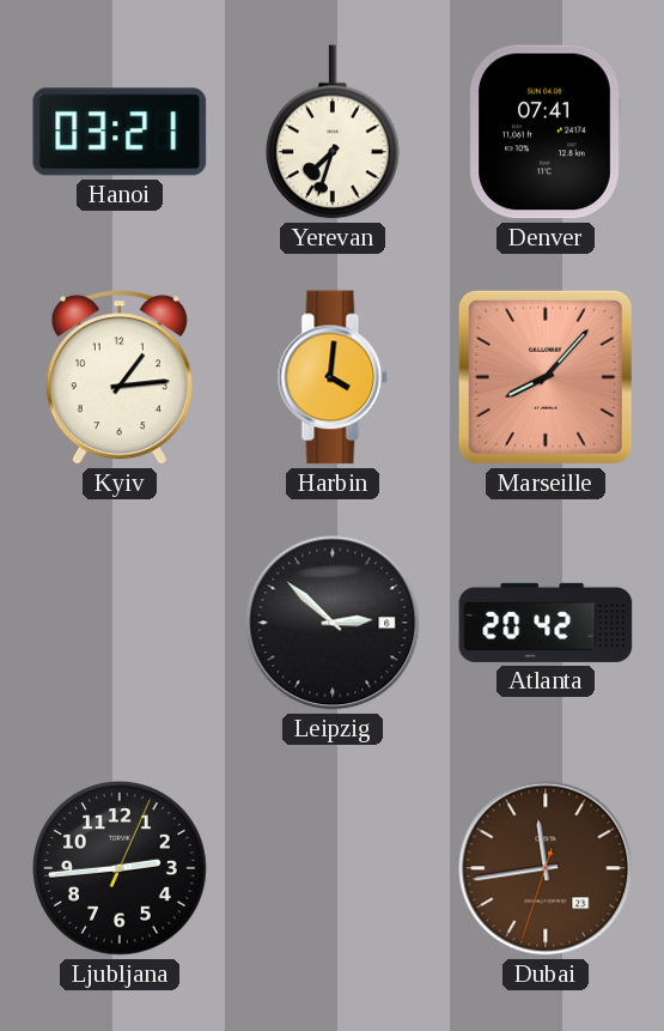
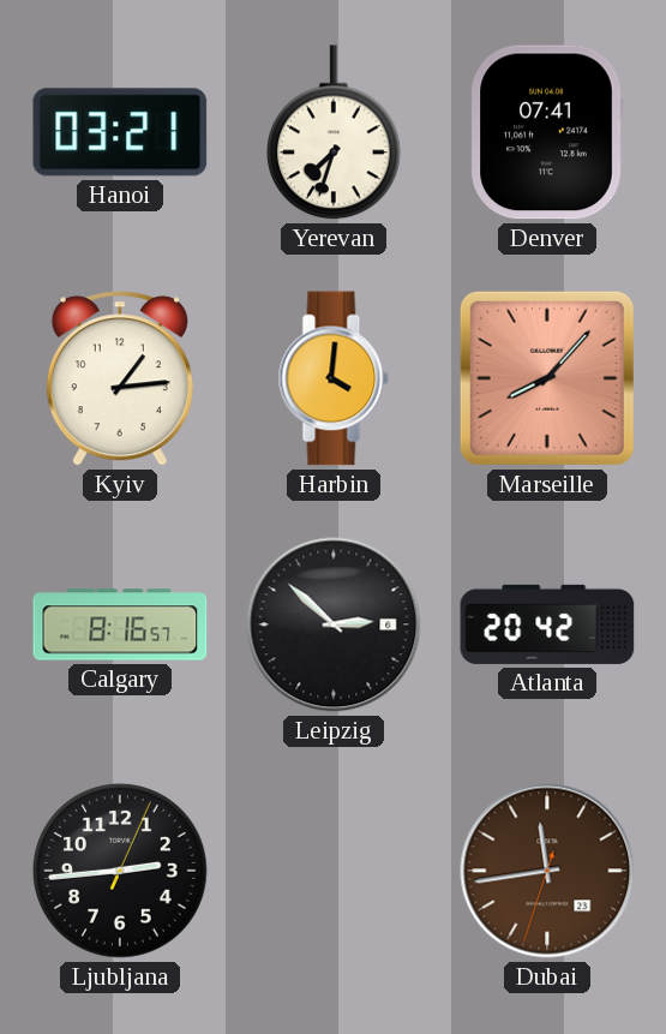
Calgary: none -> 8:16 (120, 624)
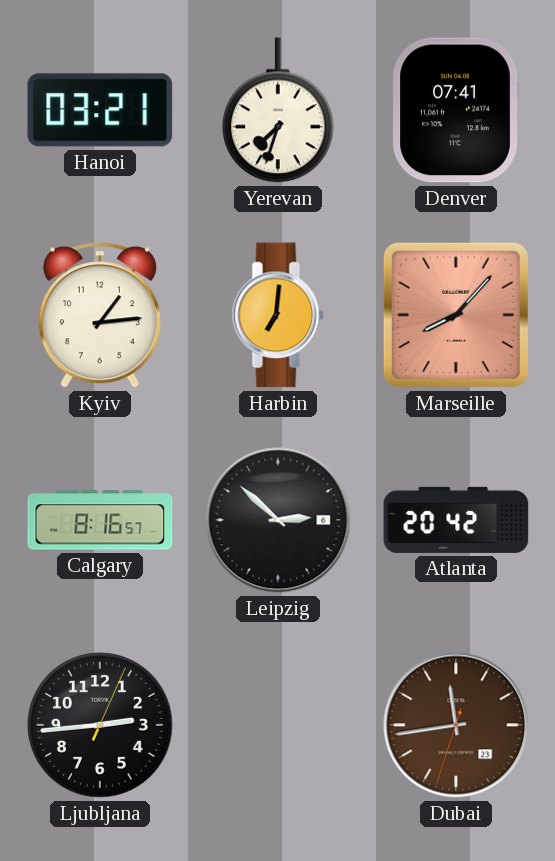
Harbin: 4:01 -> 7:01 (278, 315)
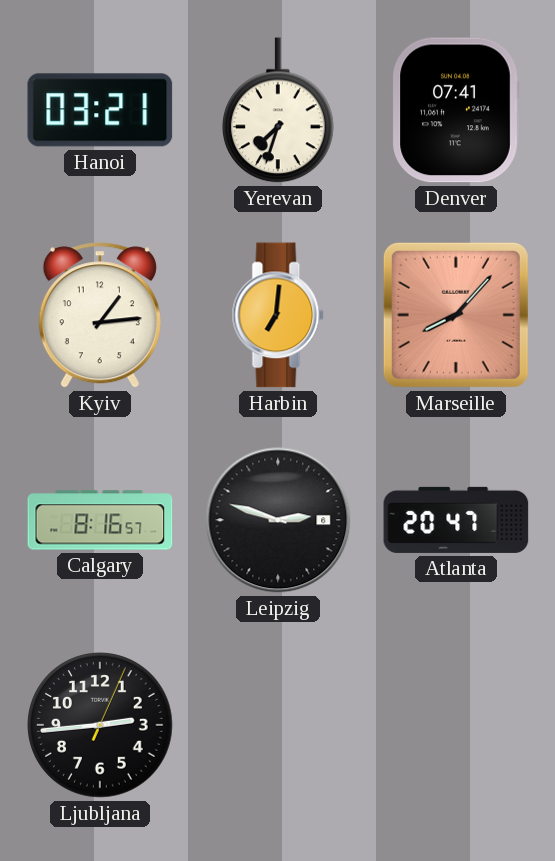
Leipzig: 2:52 -> 2:48 (278, 520)
Atlanta: 20:42 -> 20:47 (456, 520)
Dubai: 11:43 -> none (456, 725)
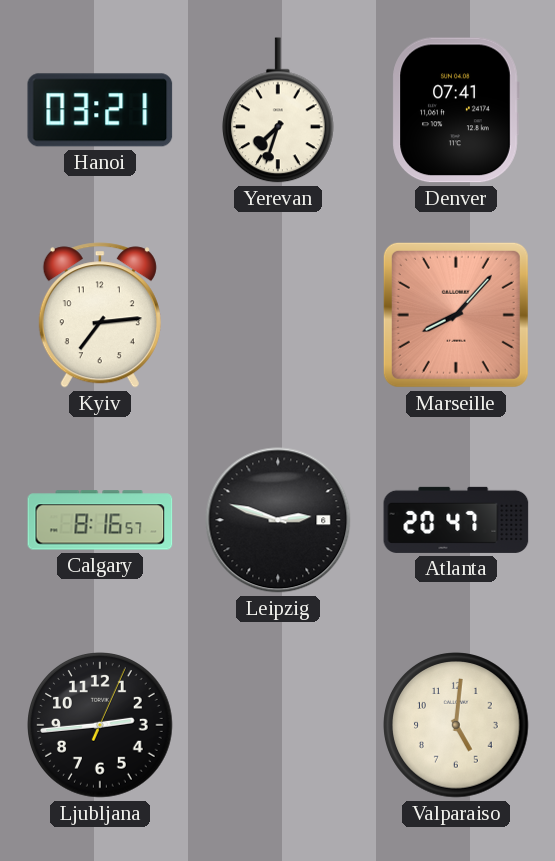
Kyiv: 1:14 -> 7:14 (100, 315)
Harbin: 7:01 -> none (278, 315)
Valparaiso: none -> 5:01 (456, 725)
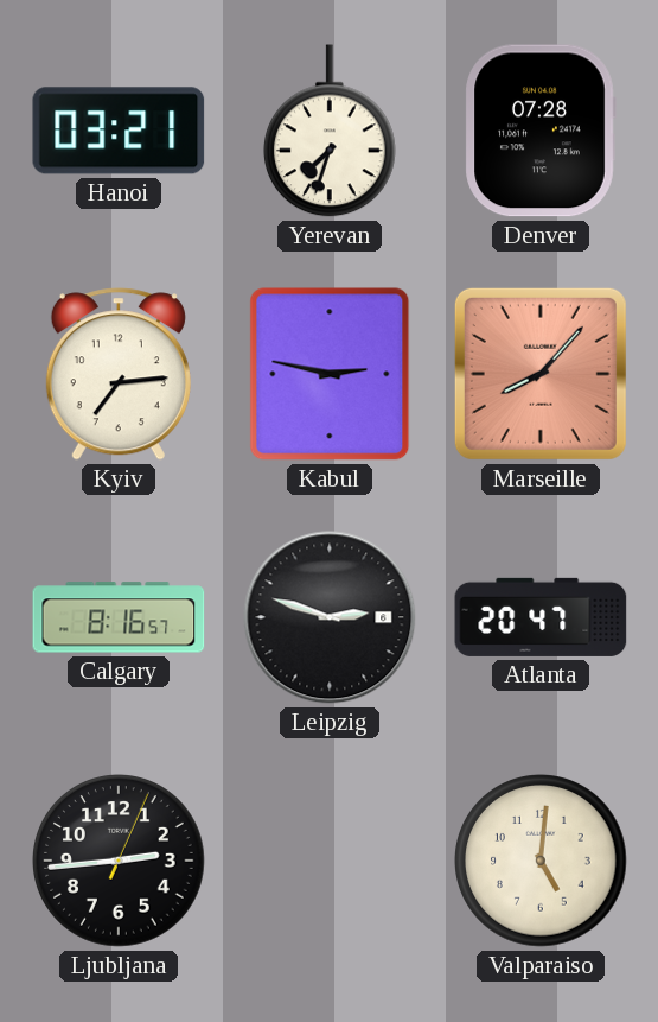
Denver: 07:41 -> 07:28 (541, 131)
Kabul: none -> 2:47 (330, 374)
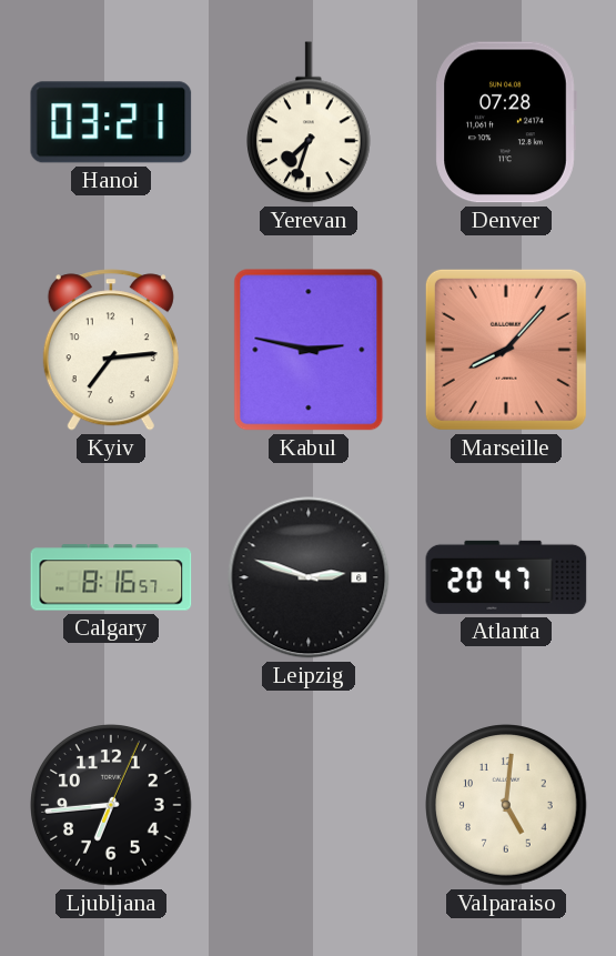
Ljubljana: 2:44 -> 6:44 (111, 805)
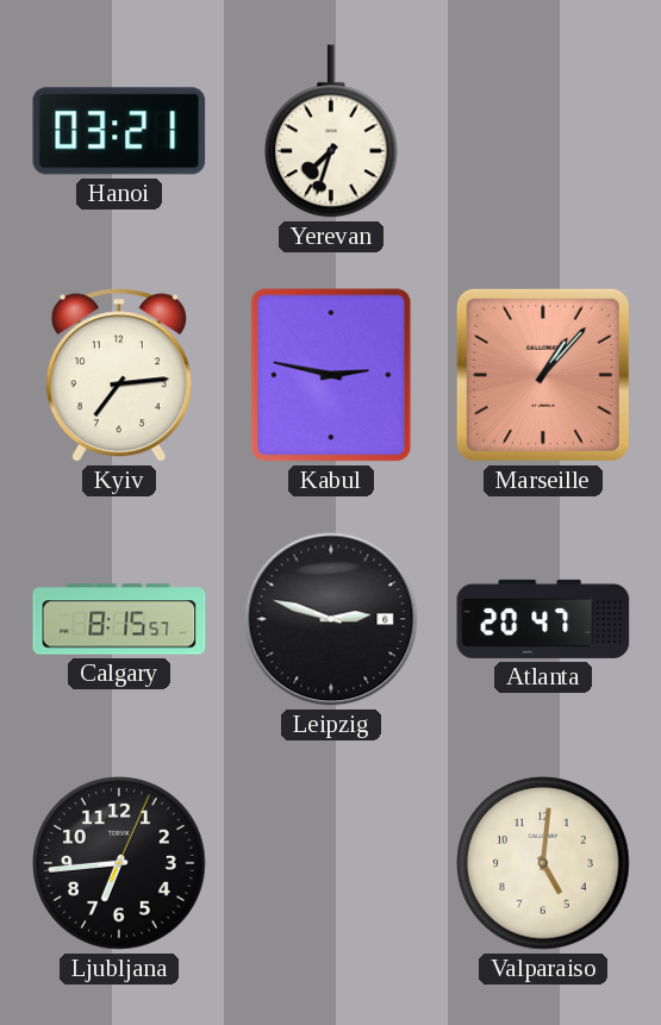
Denver: 07:28 -> none (506, 122)
Marseille: 8:07 -> 1:07 (543, 375)
Calgary: 8:16 -> 8:15 (119, 619)
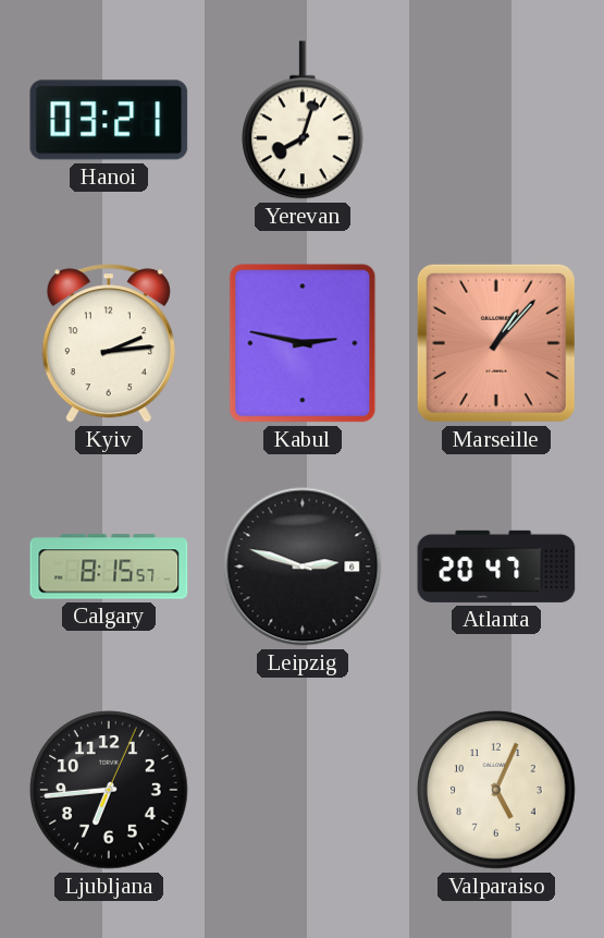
Yerevan: 7:33 -> 8:03 (304, 120)
Kyiv: 7:14 -> 2:14 (109, 343)
Valparaiso: 5:01 -> 5:04 (496, 790)
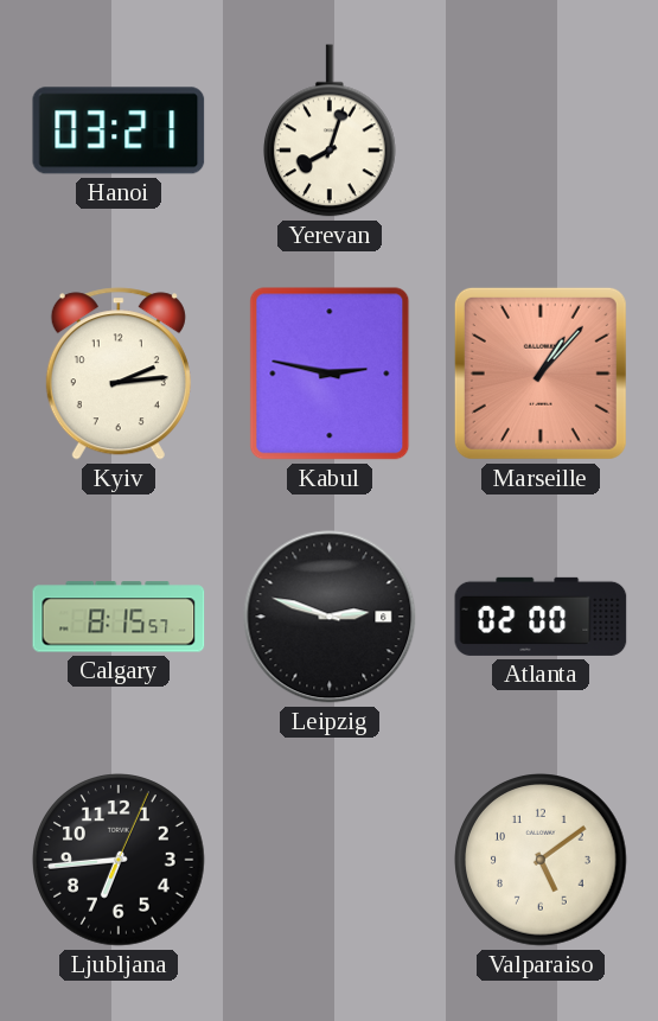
Atlanta: 20:47 -> 02:00 (541, 617)
Valparaiso: 5:04 -> 5:09 (541, 860)
